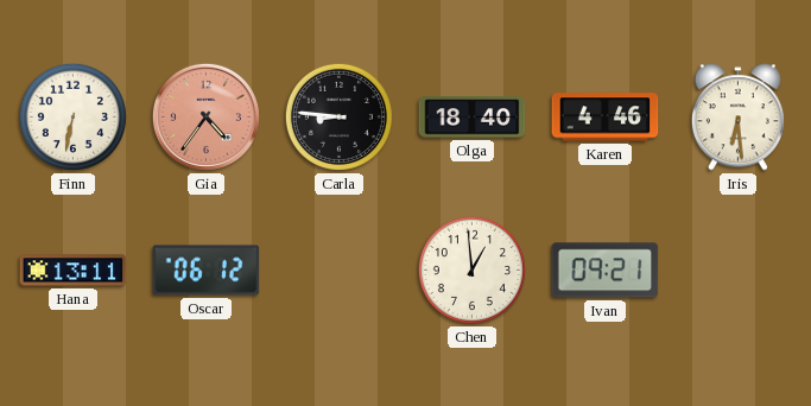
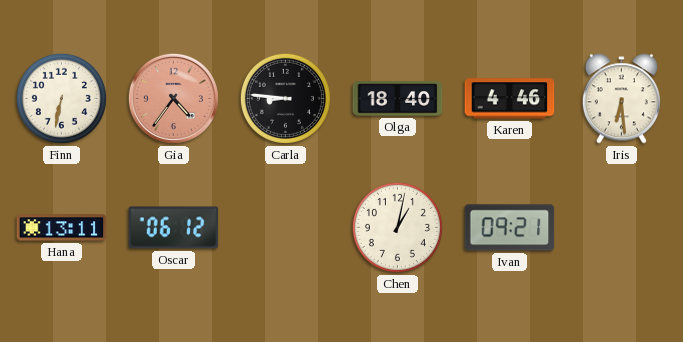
Chen: 12:59 -> 1:02 (397, 227)
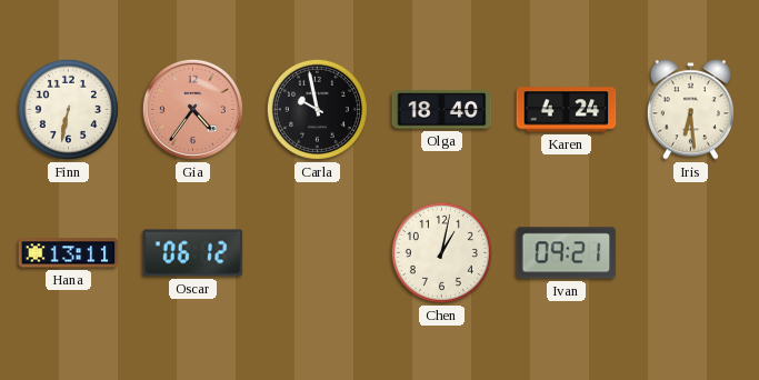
Carla: 8:46 -> 9:58 (317, 109)
Karen: 4:46 -> 4:24 (567, 110)
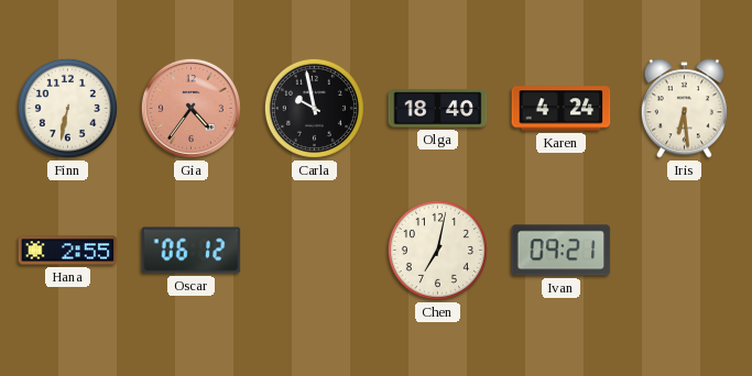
Hana: 13:11 -> 2:55 (68, 251)
Chen: 1:02 -> 7:02 (437, 250)
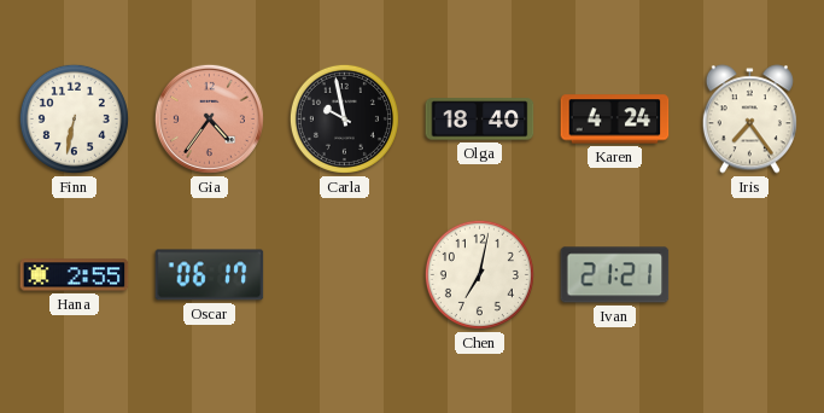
Iris: 6:29 -> 7:24 (749, 120)
Oscar: 06:12 -> 06:17 (210, 275)
Ivan: 09:21 -> 21:21 (615, 275)
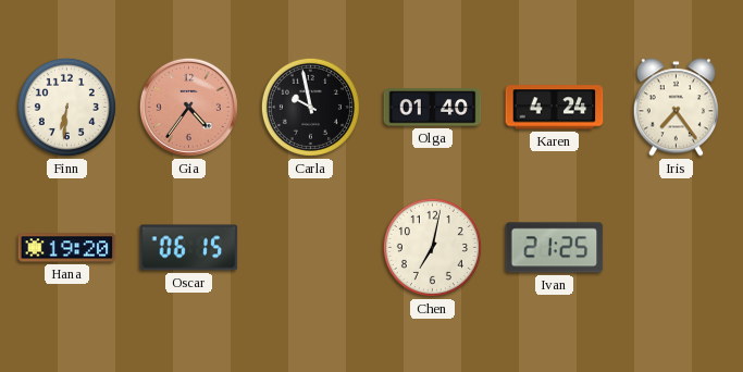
Finn: 6:32 -> 6:31 (66, 107)
Olga: 18:40 -> 01:40 (433, 108)
Hana: 2:55 -> 19:20 (67, 248)
Oscar: 06:17 -> 06:15 (189, 248)
Ivan: 21:21 -> 21:25 (555, 248)
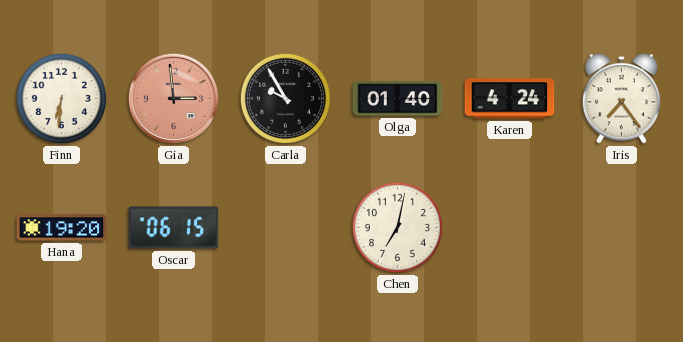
Gia: 4:36 -> 2:59 (173, 98)
Carla: 9:58 -> 9:55 (285, 98)
Ivan: 21:25 -> none (555, 248)
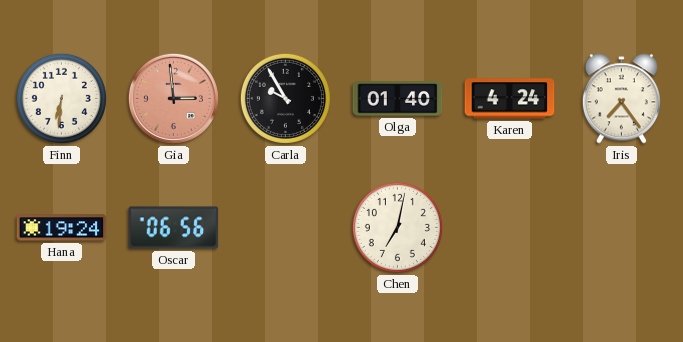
Hana: 19:20 -> 19:24 (62, 228)
Oscar: 06:15 -> 06:56 (174, 228)
